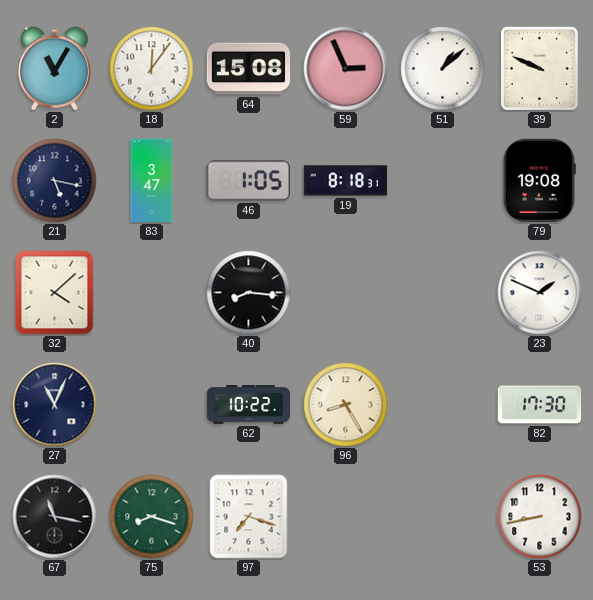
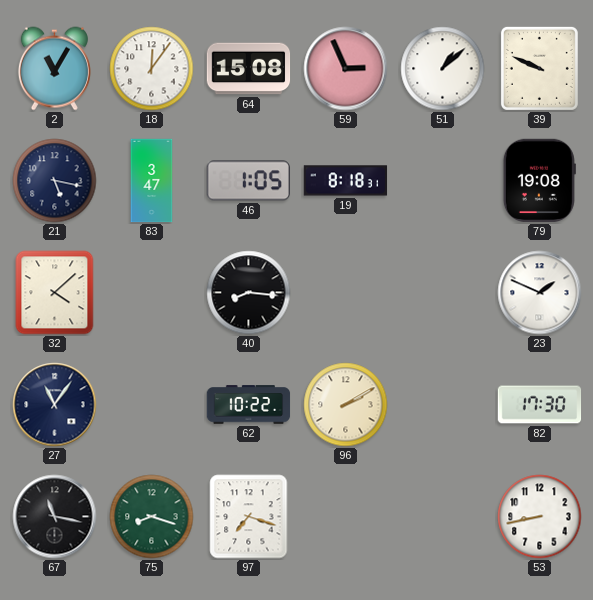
27: 11:04 -> 11:06 (55, 405)
96: 8:25 -> 2:10 (346, 405)
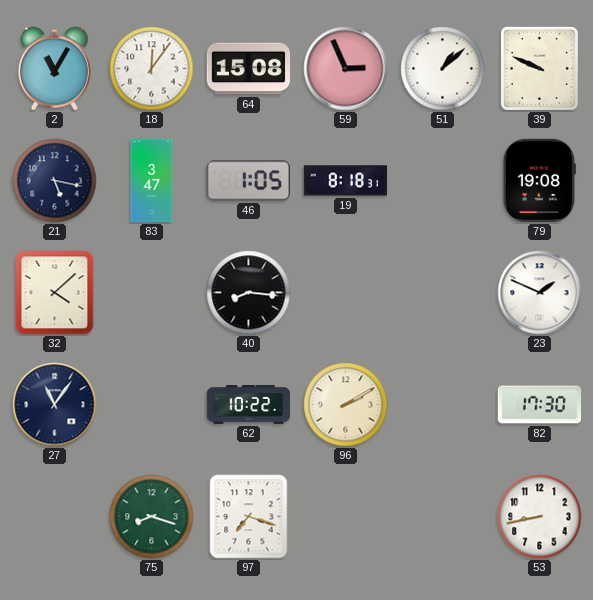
67: 11:17 -> none (55, 517)
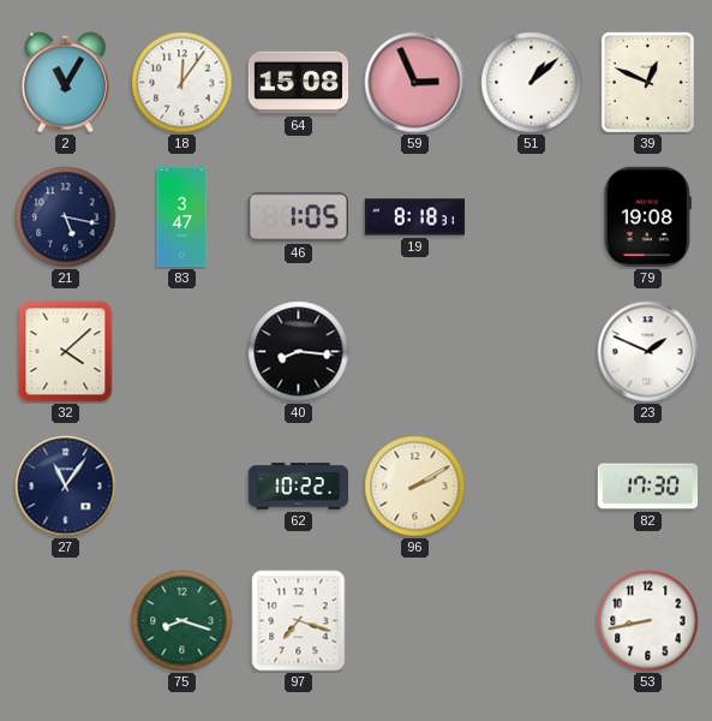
39: 9:49 -> 12:49 (647, 82)
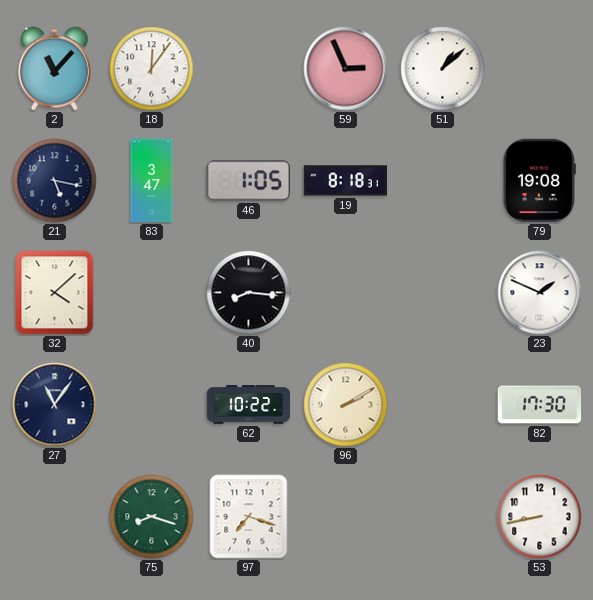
2: 11:05 -> 11:07 (54, 69)
64: 15:08 -> none (299, 83)
39: 12:49 -> none (647, 82)
